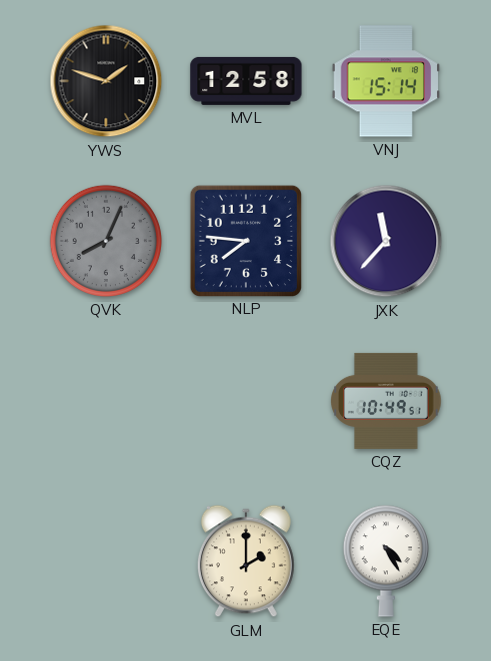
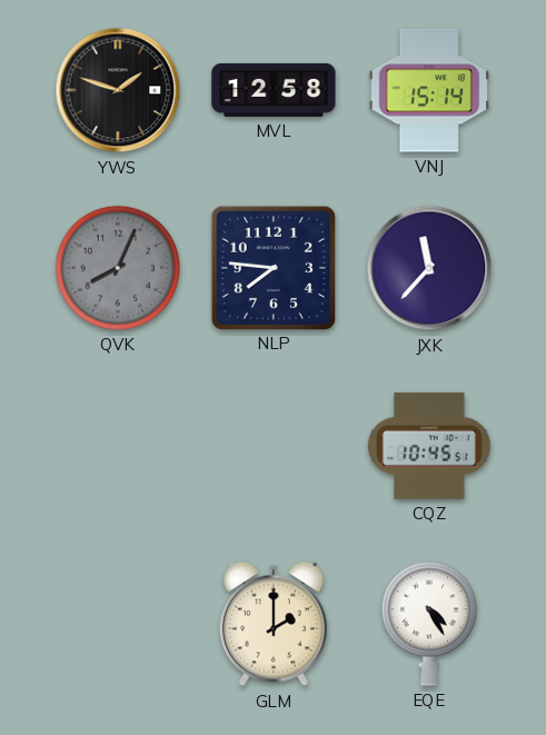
CQZ: 10:49 -> 10:45 (429, 446)
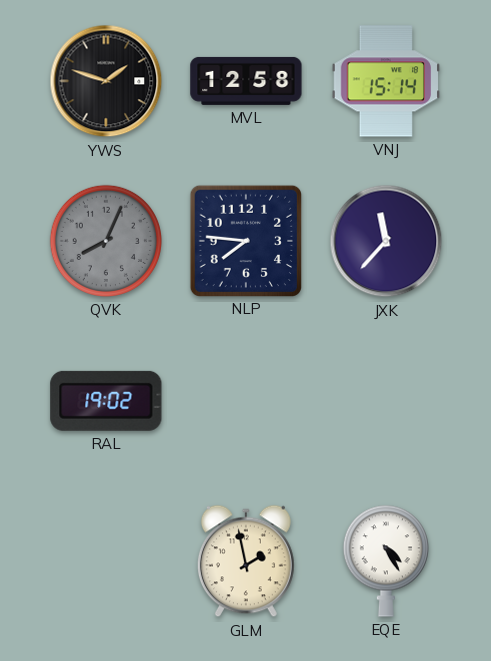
RAL: none -> 19:02 (106, 401)
CQZ: 10:45 -> none (429, 446)
GLM: 2:00 -> 1:58 (246, 561)
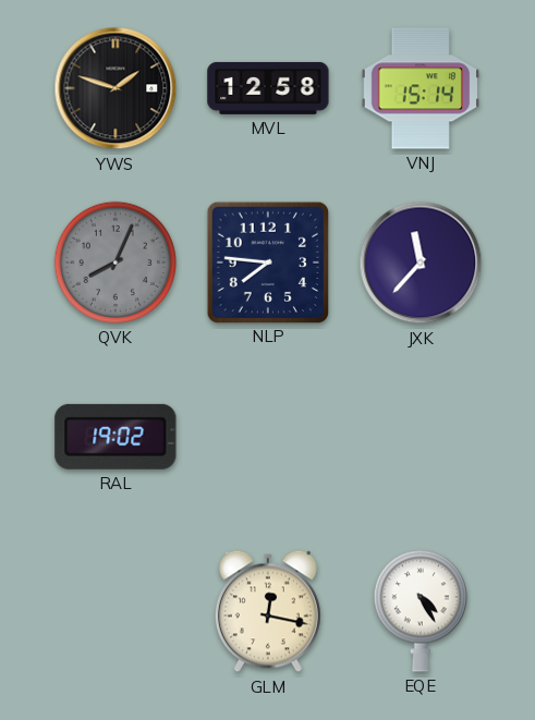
GLM: 1:58 -> 12:17 (268, 611)
